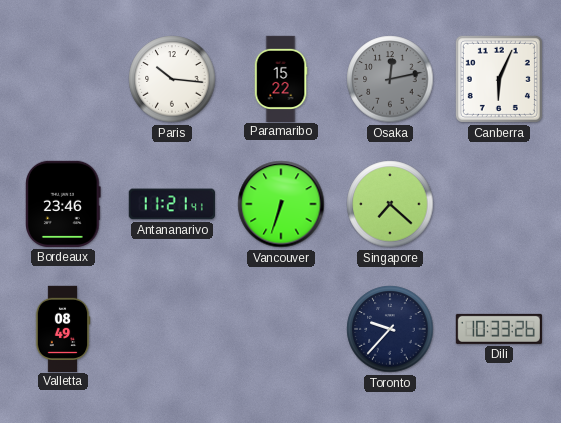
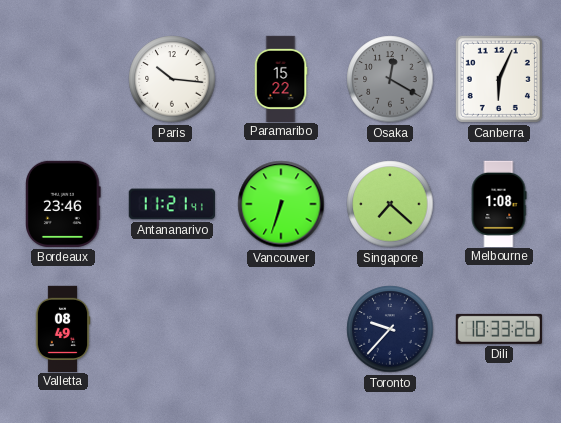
Osaka: 12:13 -> 12:20 (390, 79)
Melbourne: none -> 1:08 (499, 203)
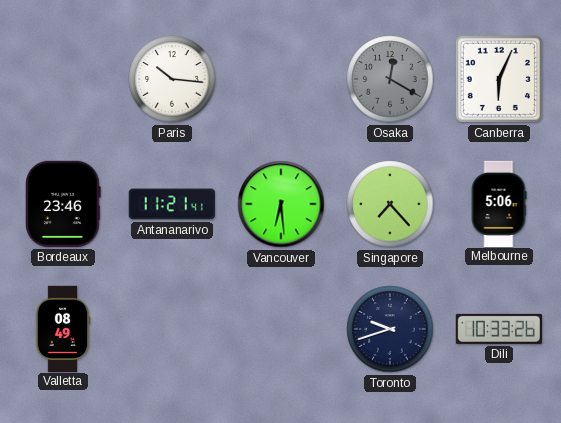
Paramaribo: 15:22 -> none (281, 78)
Vancouver: 6:33 -> 6:29 (281, 204)
Singapore: 7:22 -> 7:23 (390, 204)
Melbourne: 1:08 -> 5:06 (499, 203)
Toronto: 9:37 -> 9:42 (390, 329)
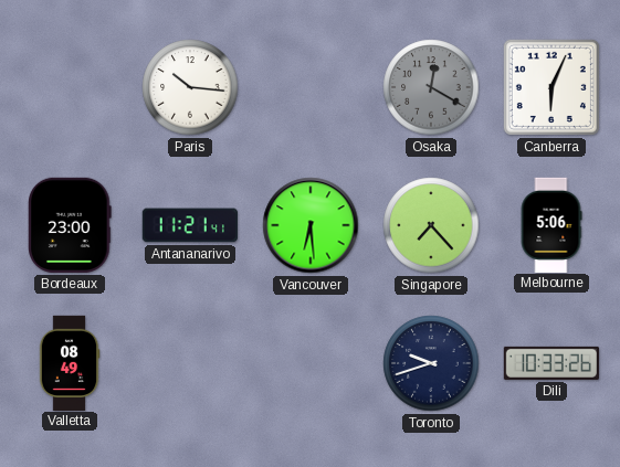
Bordeaux: 23:46 -> 23:00 (71, 225)
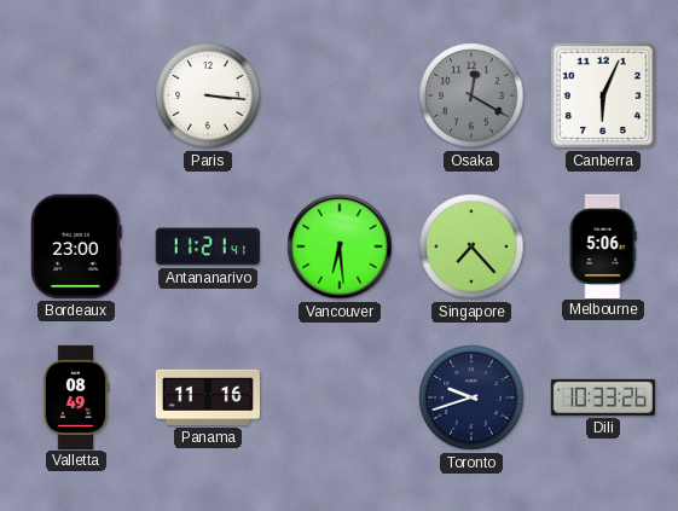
Paris: 10:16 -> 3:16 (208, 95)
Panama: none -> 11:16 (207, 397)
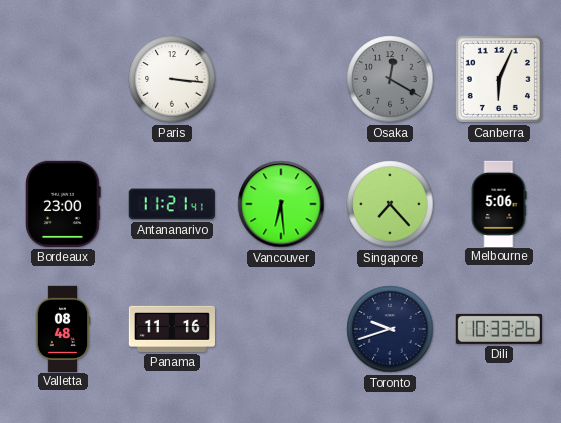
Valletta: 08:49 -> 08:48 (63, 328)
